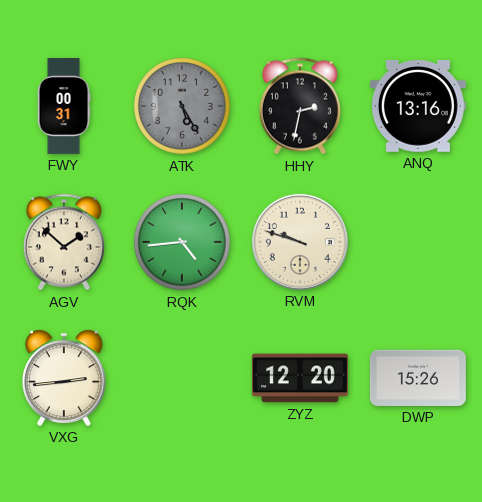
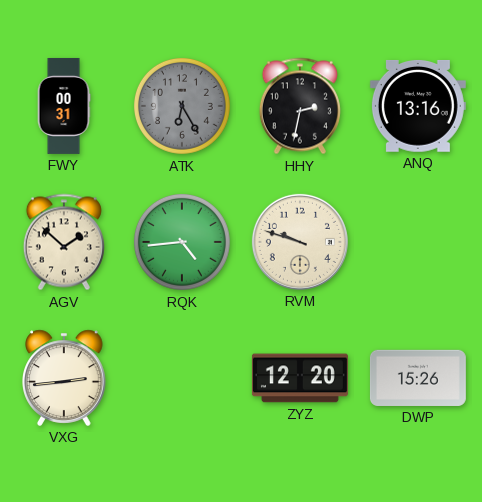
ATK: 5:25 -> 6:25 (182, 106)
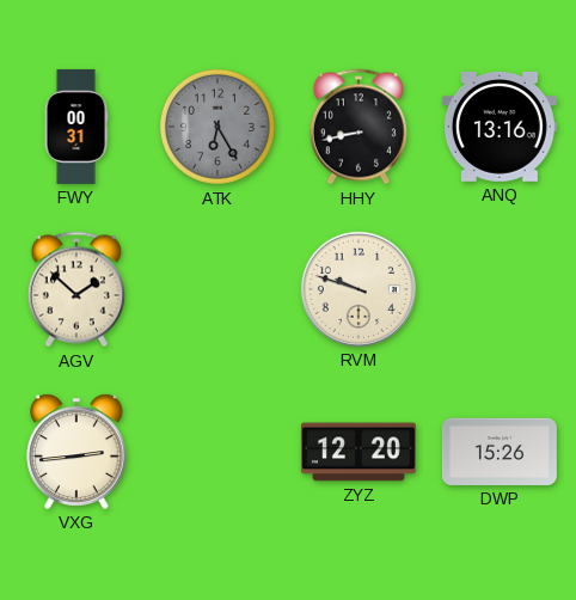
HHY: 2:32 -> 8:43 (359, 127)
RQK: 4:44 -> none (182, 242)
